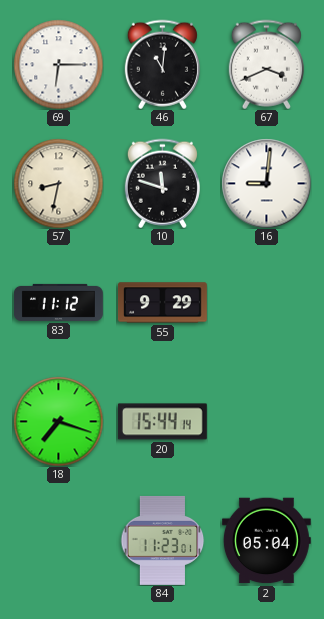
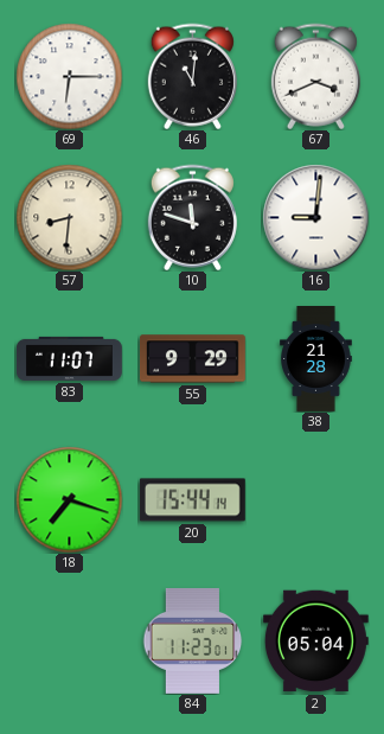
57: 8:32 -> 8:31 (69, 217)
83: 11:12 -> 11:07 (70, 358)
38: none -> 21:28 (316, 359)
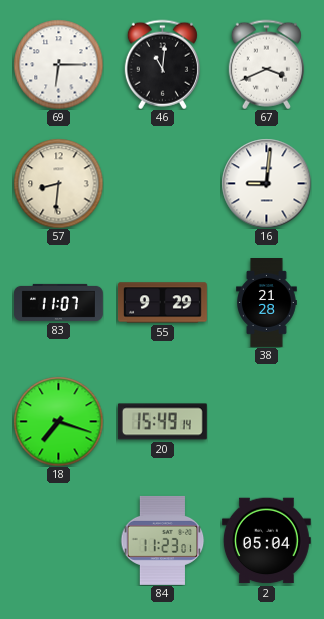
10: 11:48 -> none (192, 217)
20: 15:44 -> 15:49 (162, 422)
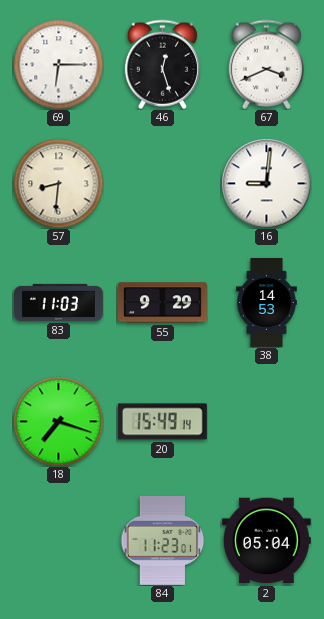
46: 11:01 -> 12:27 (162, 64)
83: 11:07 -> 11:03 (59, 302)
38: 21:28 -> 14:53 (267, 303)
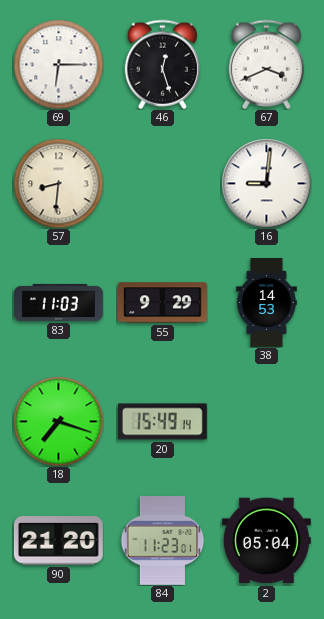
90: none -> 21:20 (58, 541)
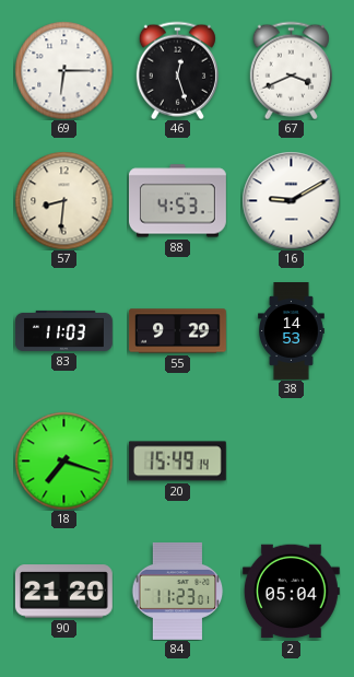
88: none -> 4:53 (177, 201)
16: 9:01 -> 9:10 (291, 200)
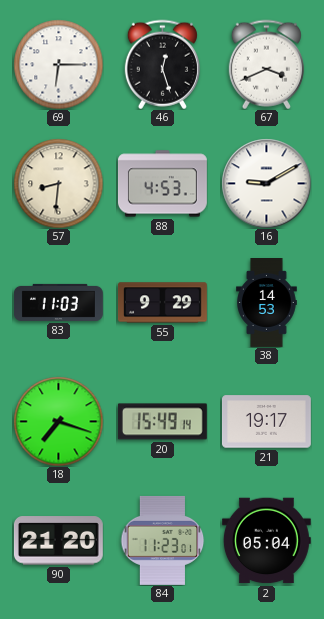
21: none -> 19:17 (266, 422)
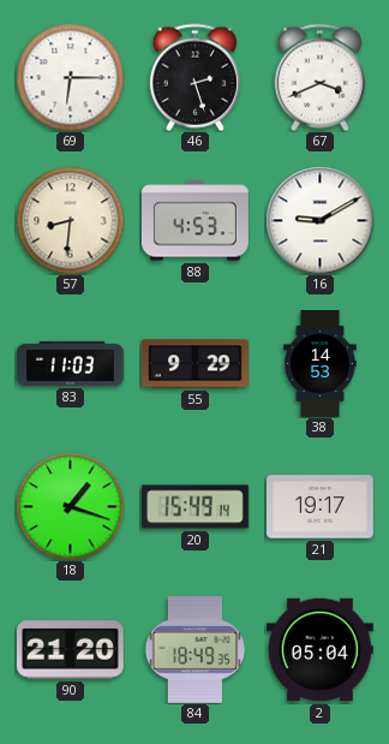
46: 12:27 -> 2:27 (194, 77)
18: 7:18 -> 1:18 (70, 506)
84: 11:23 -> 18:49 (196, 649)
